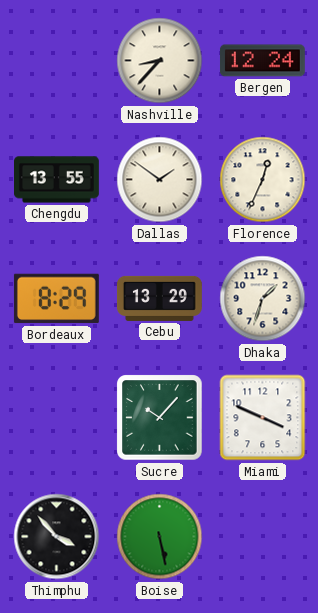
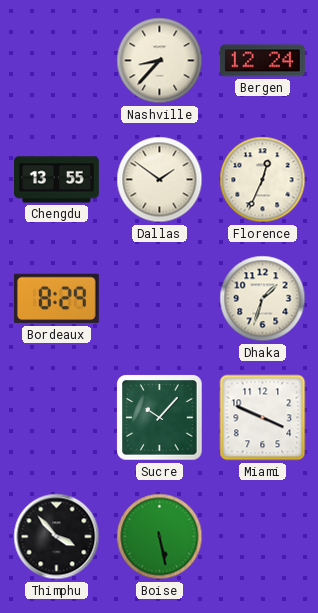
Cebu: 13:29 -> none (159, 298)
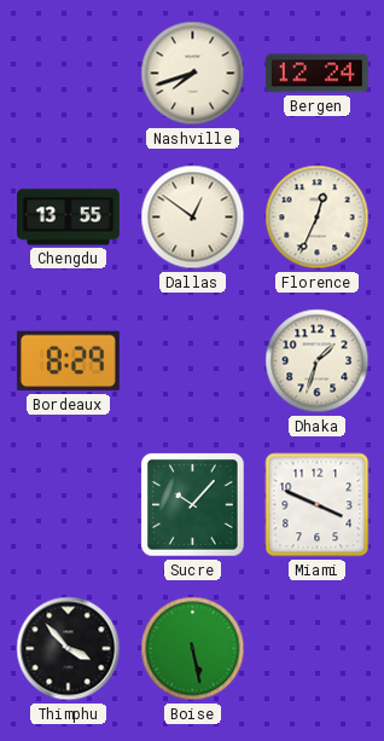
Nashville: 8:37 -> 7:42 (193, 74)
Dallas: 1:51 -> 12:51 (193, 218)
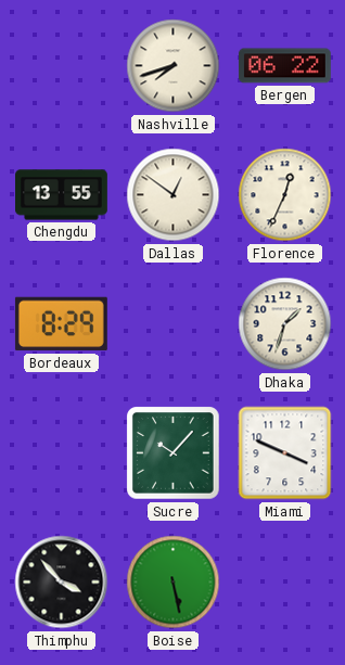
Bergen: 12:24 -> 06:22 (284, 66)
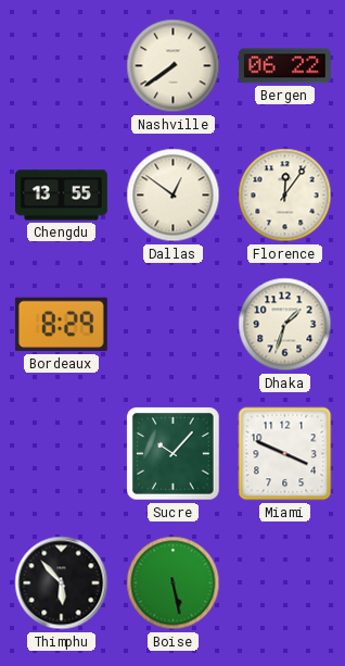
Nashville: 7:42 -> 7:39 (174, 66)
Florence: 12:34 -> 12:06 (285, 196)
Thimphu: 3:53 -> 5:53 (62, 583)
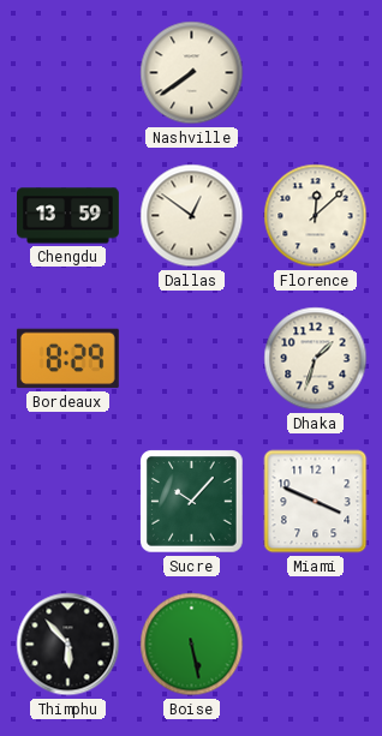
Bergen: 06:22 -> none (284, 66)
Chengdu: 13:55 -> 13:59 (68, 216)
Florence: 12:06 -> 12:08 (316, 216)
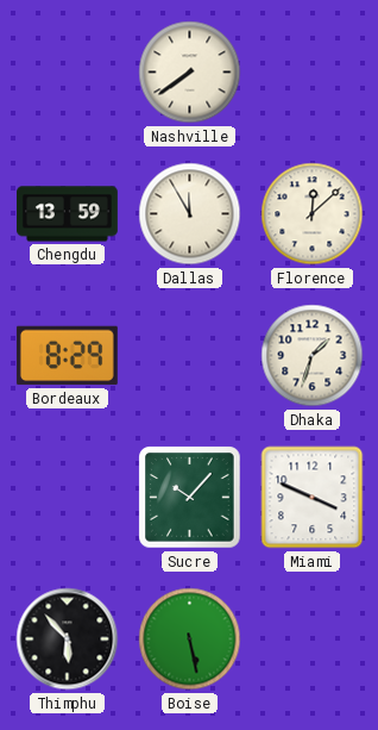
Dallas: 12:51 -> 11:55 (190, 214)
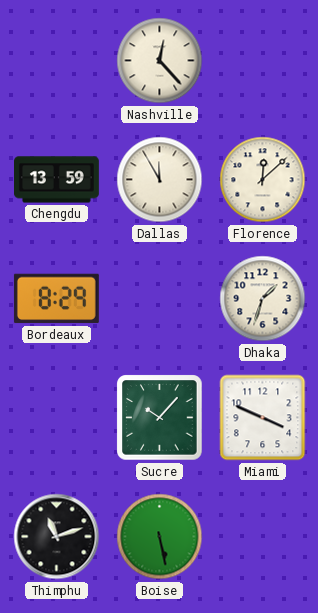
Nashville: 7:39 -> 12:23 (160, 61)
Thimphu: 5:53 -> 11:12 (57, 537)
